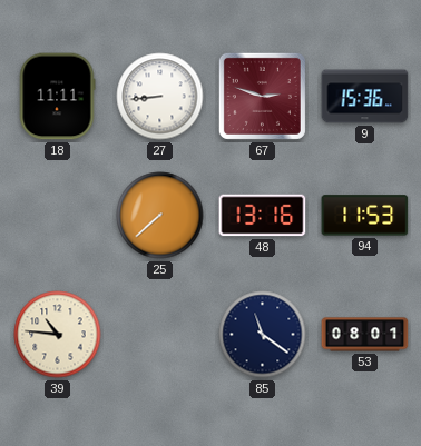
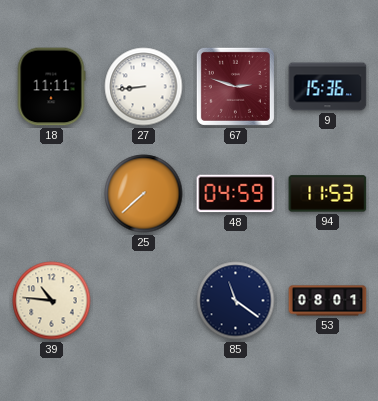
48: 13:16 -> 04:59 (236, 194)
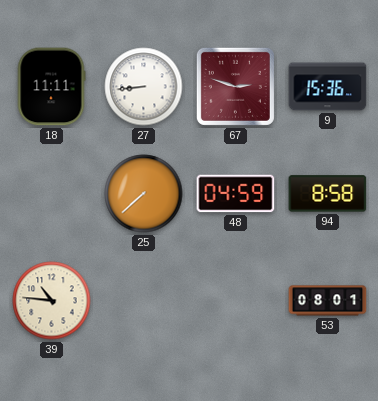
94: 11:53 -> 8:58 (328, 194)
85: 11:21 -> none (236, 301)
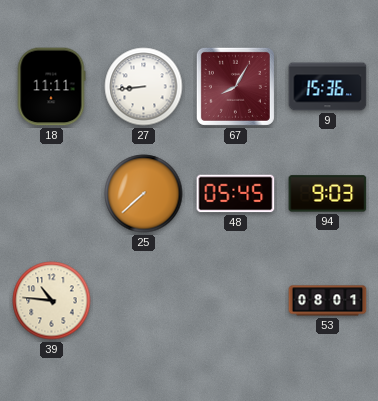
67: 2:48 -> 8:05 (235, 86)
48: 04:59 -> 05:45 (236, 194)
94: 8:58 -> 9:03 (328, 194)
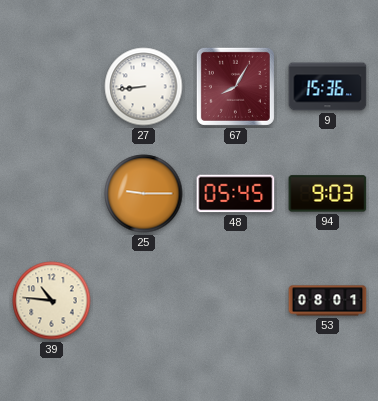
18: 11:11 -> none (51, 87)
25: 7:38 -> 9:15 (144, 194)
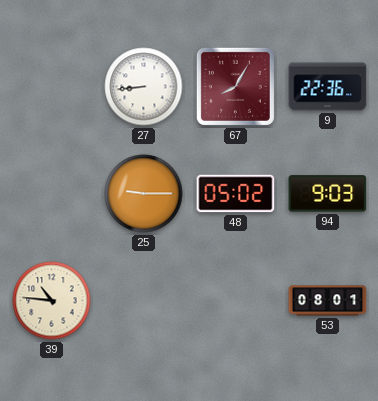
9: 15:36 -> 22:36 (328, 87)
48: 05:45 -> 05:02 (236, 194)
